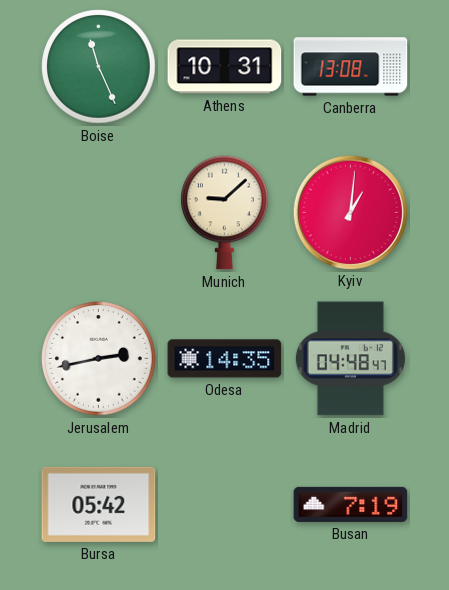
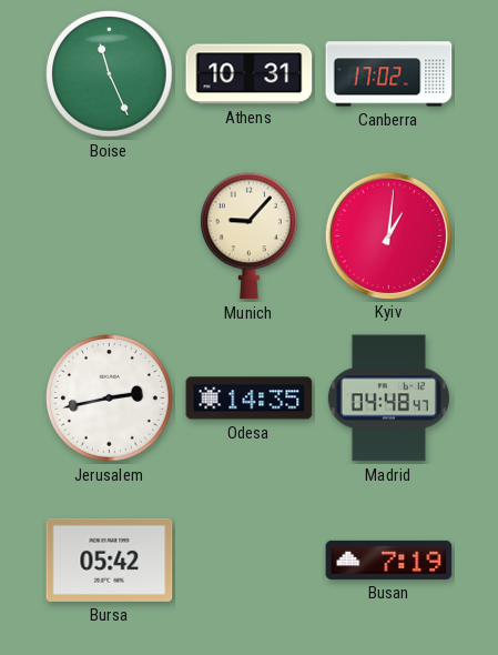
Canberra: 13:08 -> 17:02 (389, 74)
Munich: 9:08 -> 9:07 (250, 236)
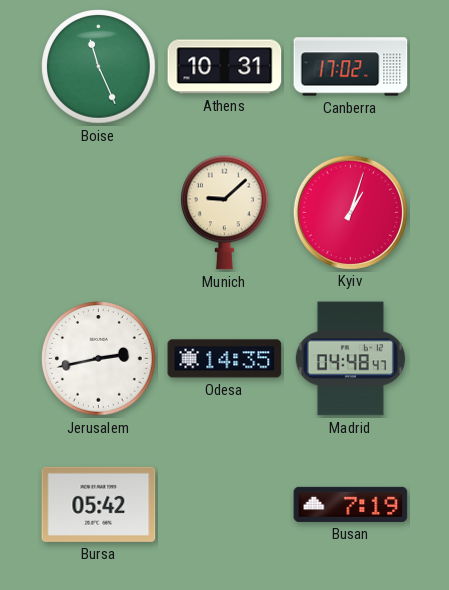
Munich: 9:07 -> 9:08 (225, 213)
Kyiv: 1:01 -> 1:03 (350, 212)
